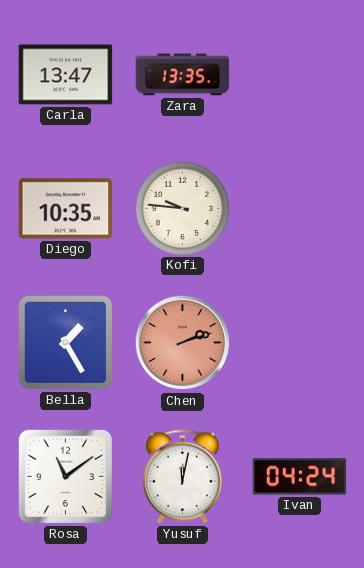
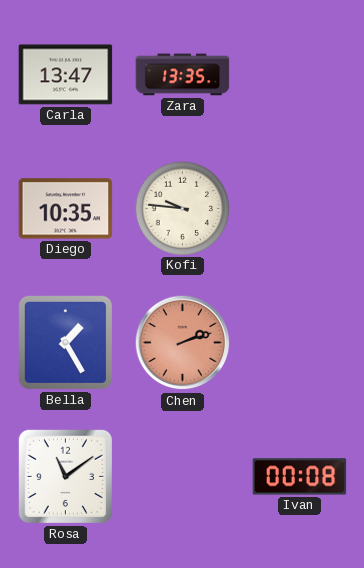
Yusuf: 12:02 -> none (182, 477)
Ivan: 04:24 -> 00:08 (300, 477)
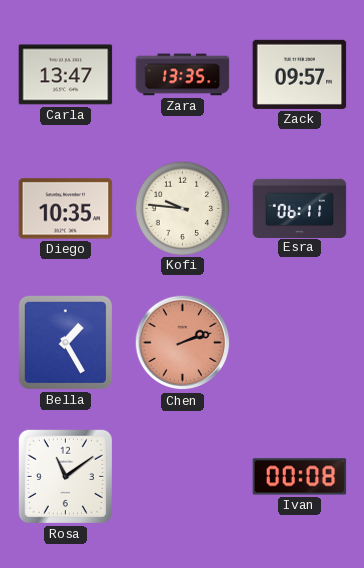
Zack: none -> 09:57 (300, 74)
Esra: none -> 06:11 (300, 208)
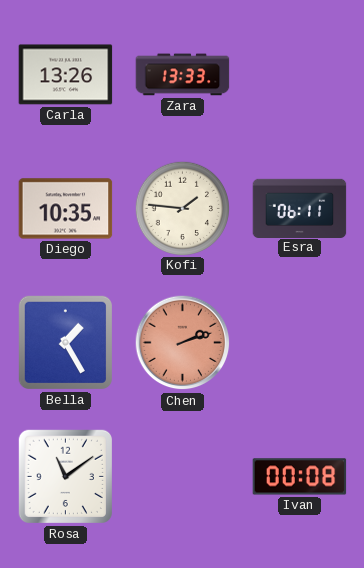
Carla: 13:47 -> 13:26 (66, 75)
Zara: 13:35 -> 13:33 (183, 75)
Zack: 09:57 -> none (300, 74)
Kofi: 9:46 -> 1:46 (182, 208)
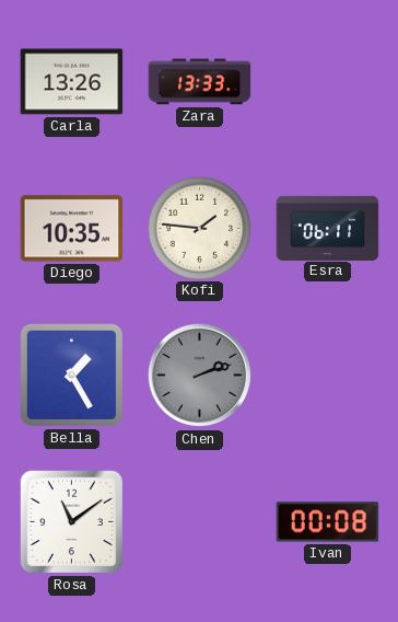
Chen dial: salmon -> grey (200, 376)
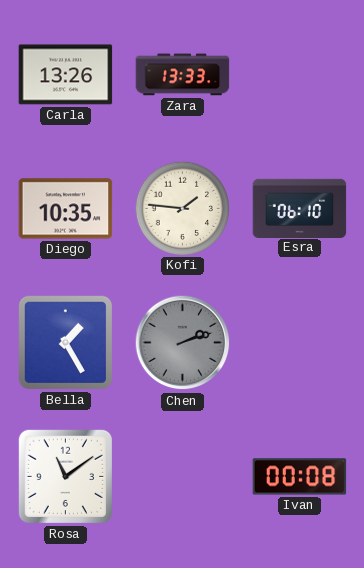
Esra: 06:11 -> 06:10 (300, 208)
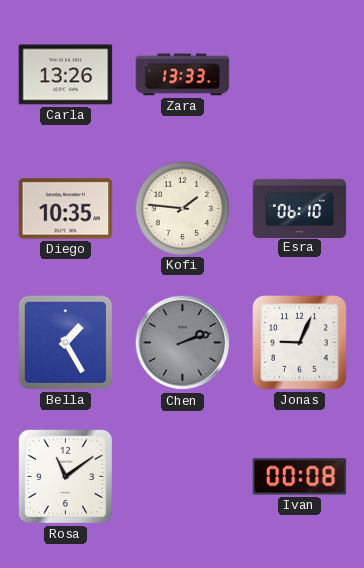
Jonas: none -> 9:04 (300, 343)
